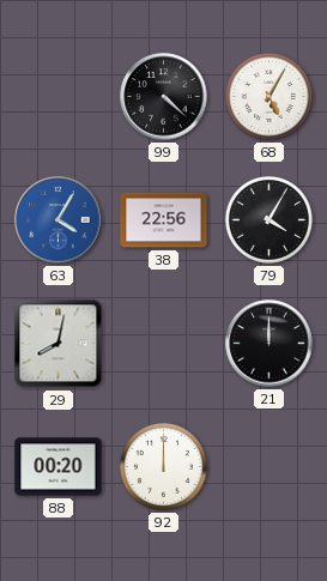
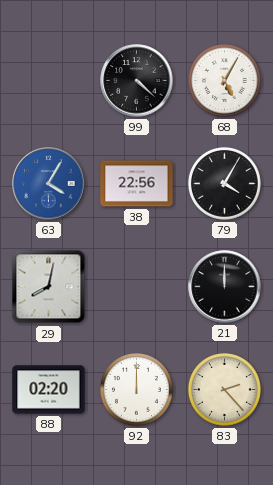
88: 00:20 -> 02:20 (49, 390)
83: none -> 2:23 (224, 389)
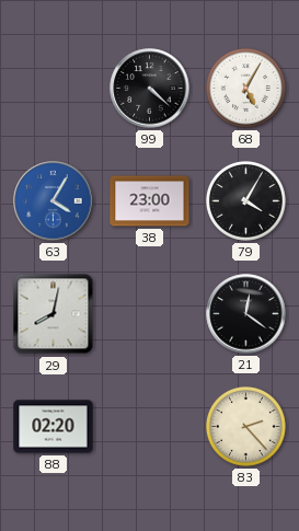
38: 22:56 -> 23:00 (150, 201)
21: 12:00 -> 12:21 (246, 314)
92: 12:00 -> none (136, 389)
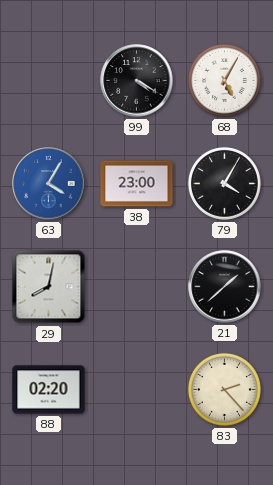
99: 4:22 -> 4:20 (137, 81)
21: 12:21 -> 1:38 (225, 287)
